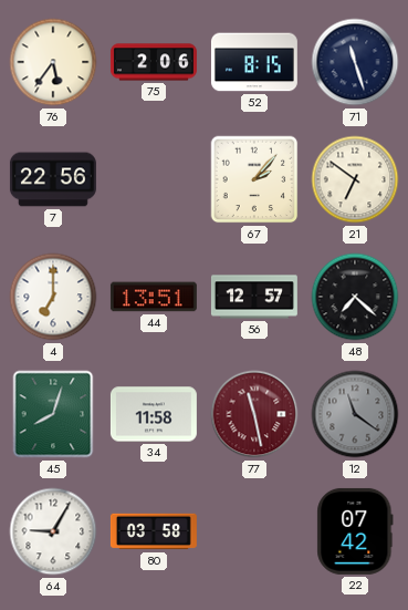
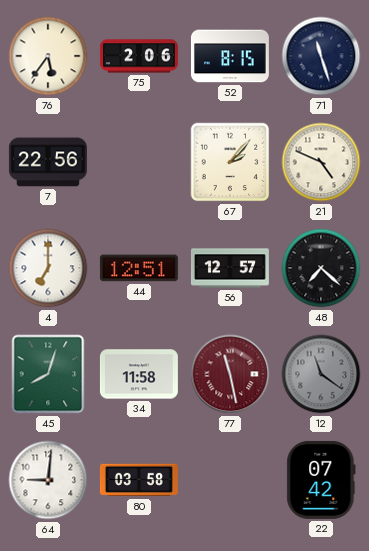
21: 6:51 -> 4:49 (321, 162)
44: 13:51 -> 12:51 (139, 268)
64: 9:05 -> 9:01 (48, 480)
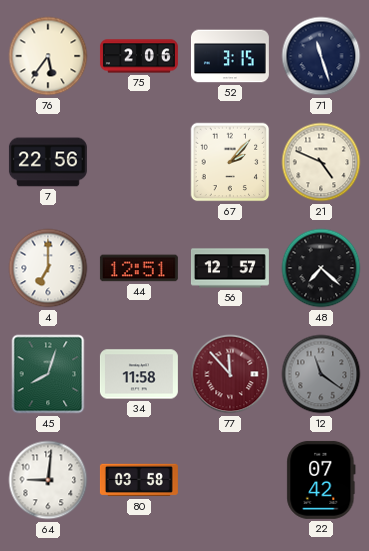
52: 8:15 -> 3:15 (230, 56)
77: 11:28 -> 11:53 (230, 374)
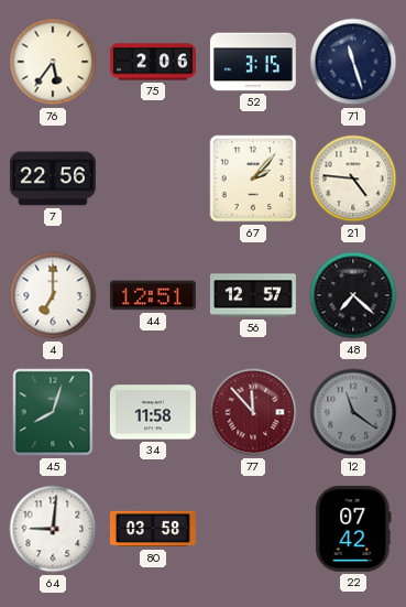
21: 4:49 -> 4:46 (353, 178)
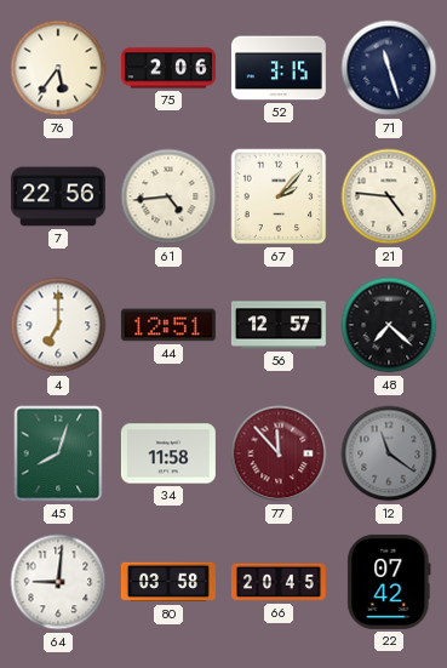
61: none -> 4:44 (168, 196)
66: none -> 20:45 (279, 582)
